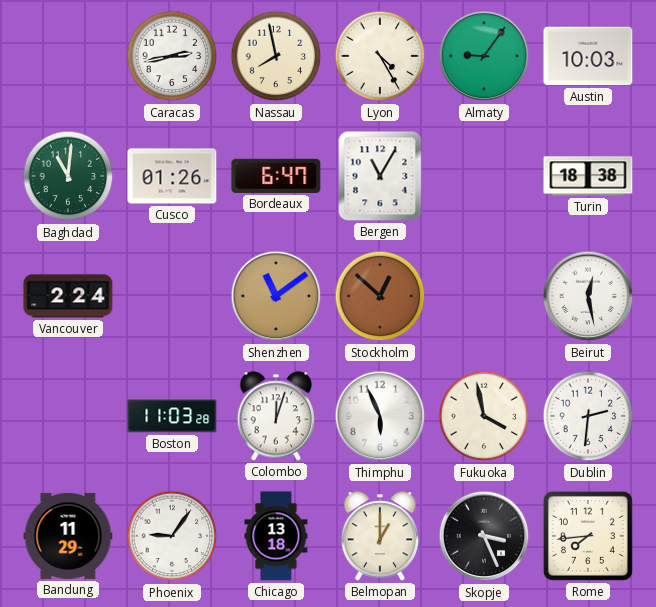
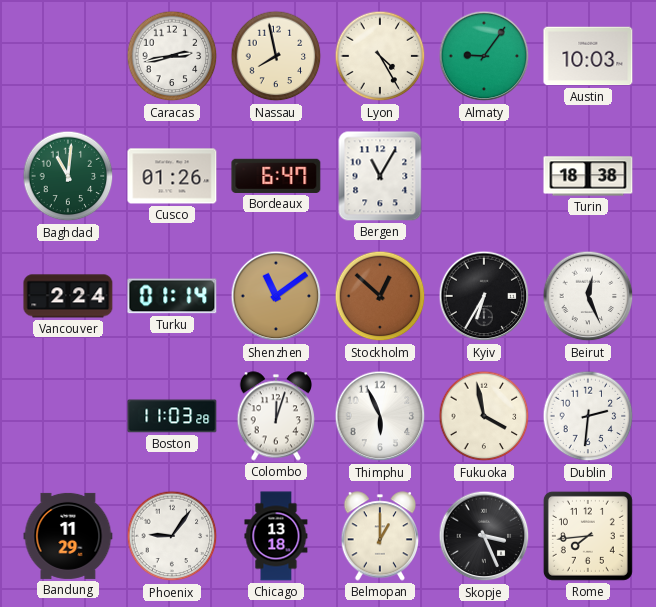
Turku: none -> 01:14 (172, 296)
Kyiv: none -> 6:35 (484, 296)
Beirut: 12:28 -> 12:26 (588, 296)
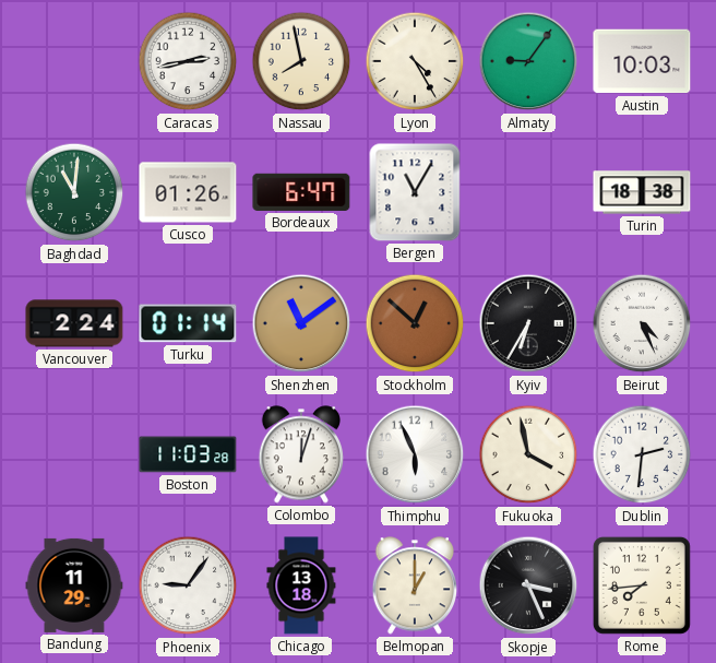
Beirut: 12:26 -> 4:26 (642, 323)
